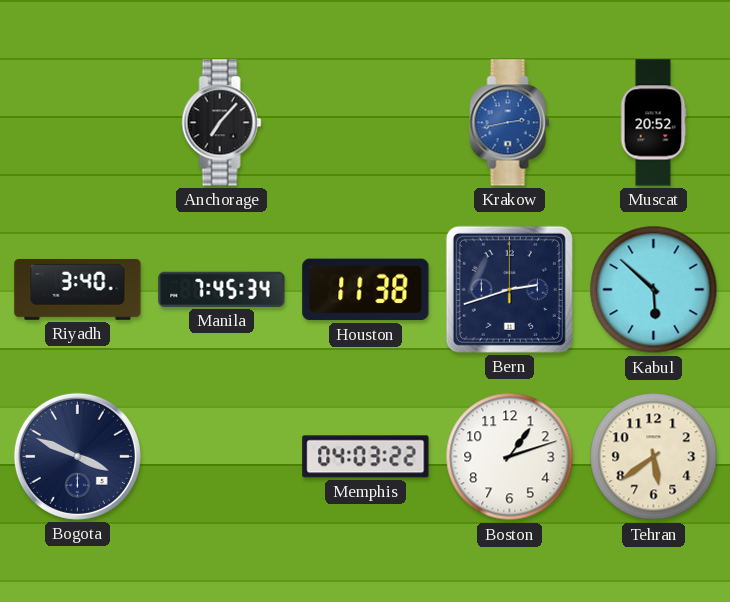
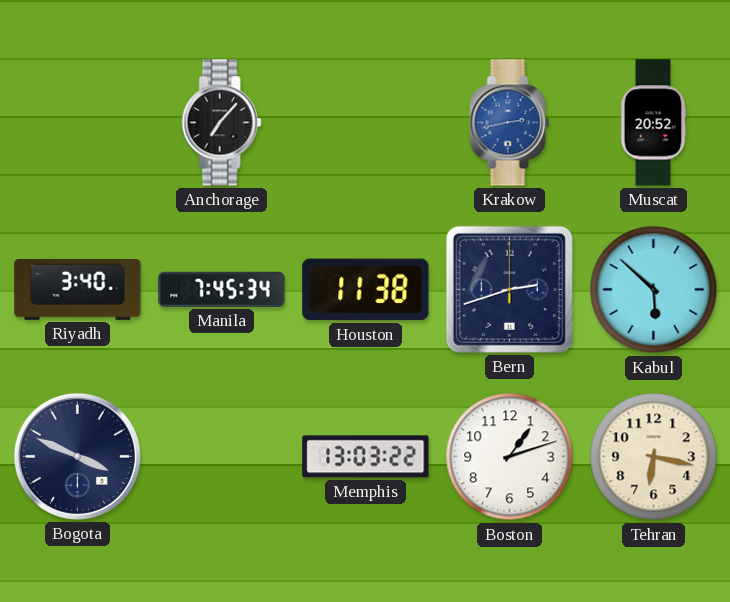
Memphis: 04:03 -> 13:03 (366, 457)
Tehran: 5:39 -> 6:17 (654, 457)
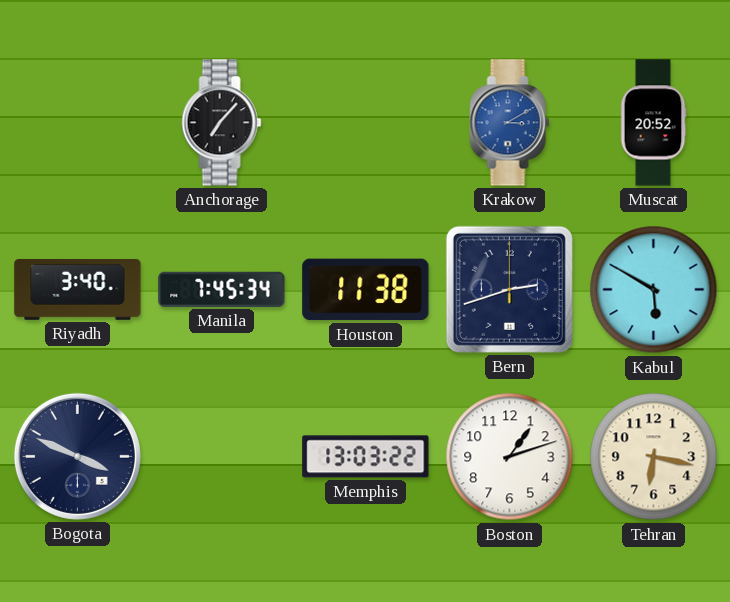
Krakow: 2:43 -> 3:10 (510, 123)
Kabul: 5:52 -> 5:50 (654, 290)
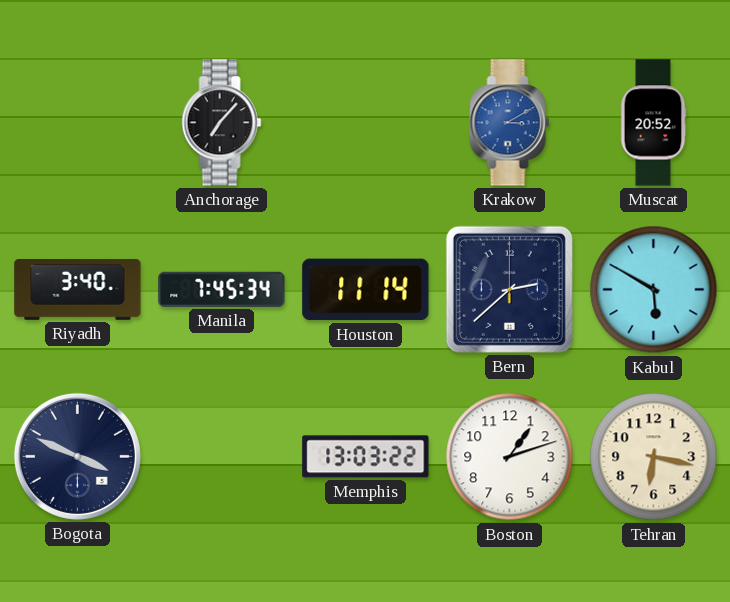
Houston: 11:38 -> 11:14 (366, 290)
Bern: 2:42 -> 2:38 (509, 289)
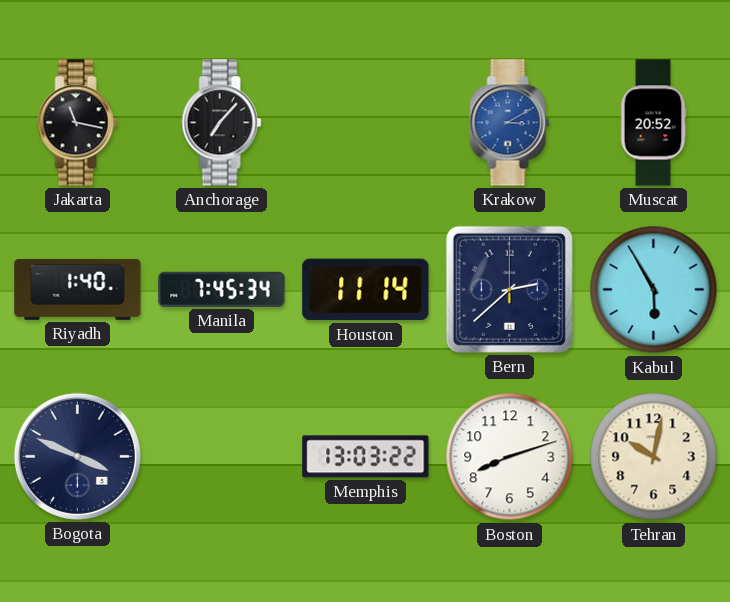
Jakarta: none -> 11:17 (78, 123)
Riyadh: 3:40 -> 1:40 (78, 289)
Kabul: 5:50 -> 5:55 (654, 290)
Boston: 1:12 -> 8:12 (510, 457)
Tehran: 6:17 -> 10:02 (654, 457)
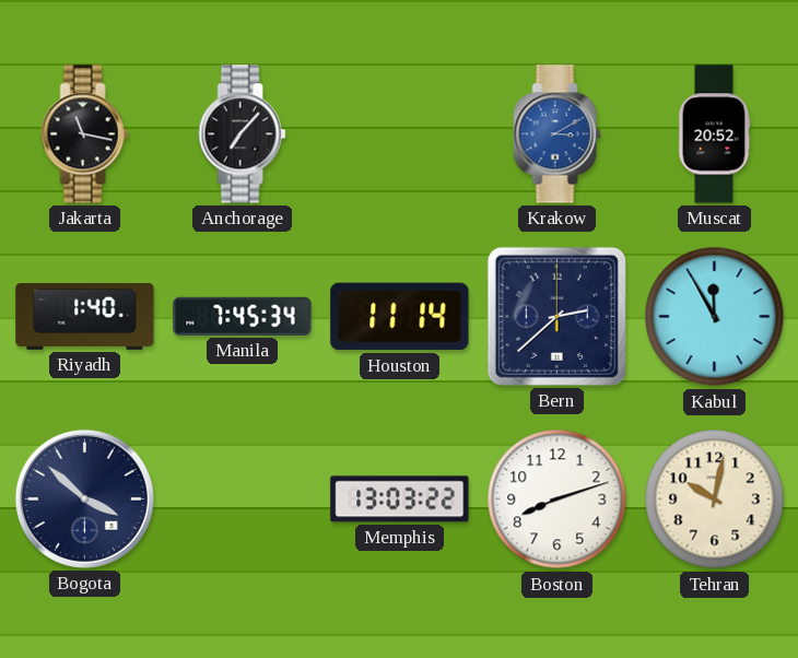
Kabul: 5:55 -> 11:55 (715, 317)
Bogota: 3:49 -> 3:52 (84, 498)
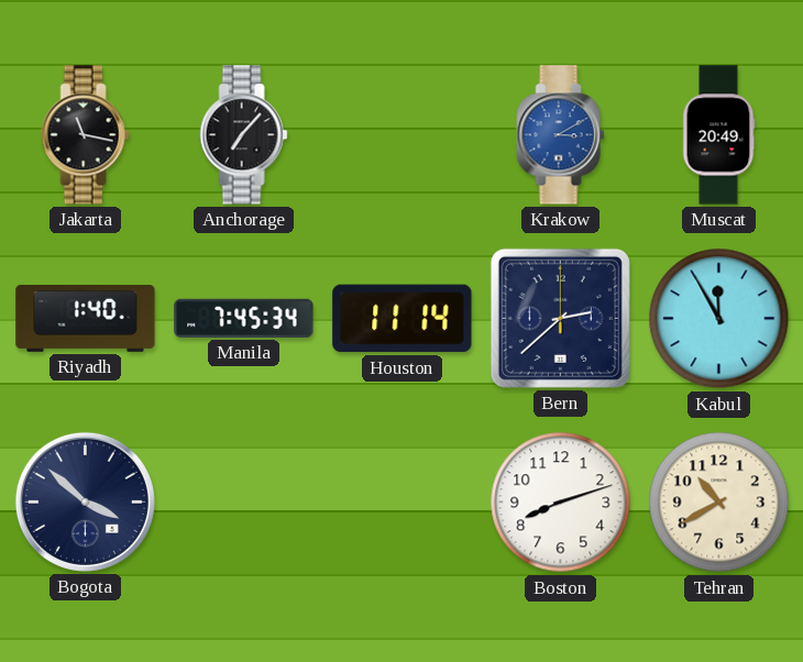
Muscat: 20:52 -> 20:49 (718, 135)
Memphis: 13:03 -> none (400, 500)
Tehran: 10:02 -> 10:40 (719, 503)
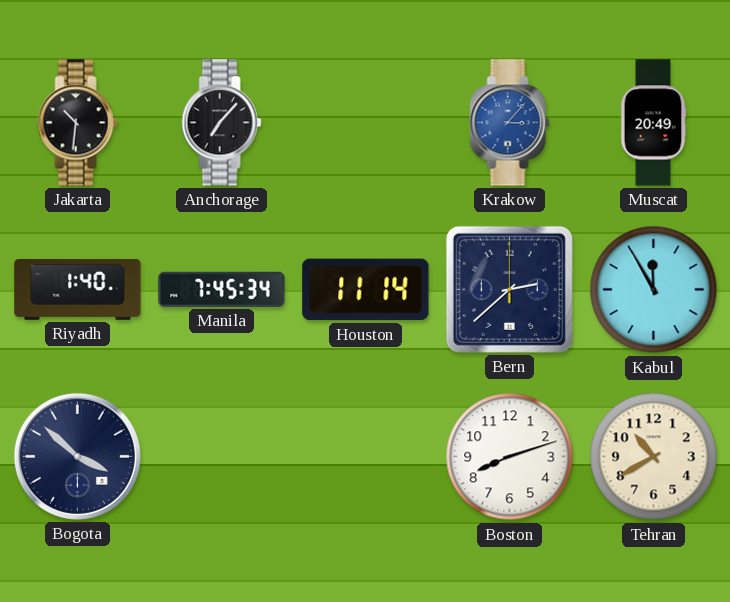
Jakarta: 11:17 -> 10:31 (78, 123)
Krakow: 3:10 -> 3:07 (510, 123)
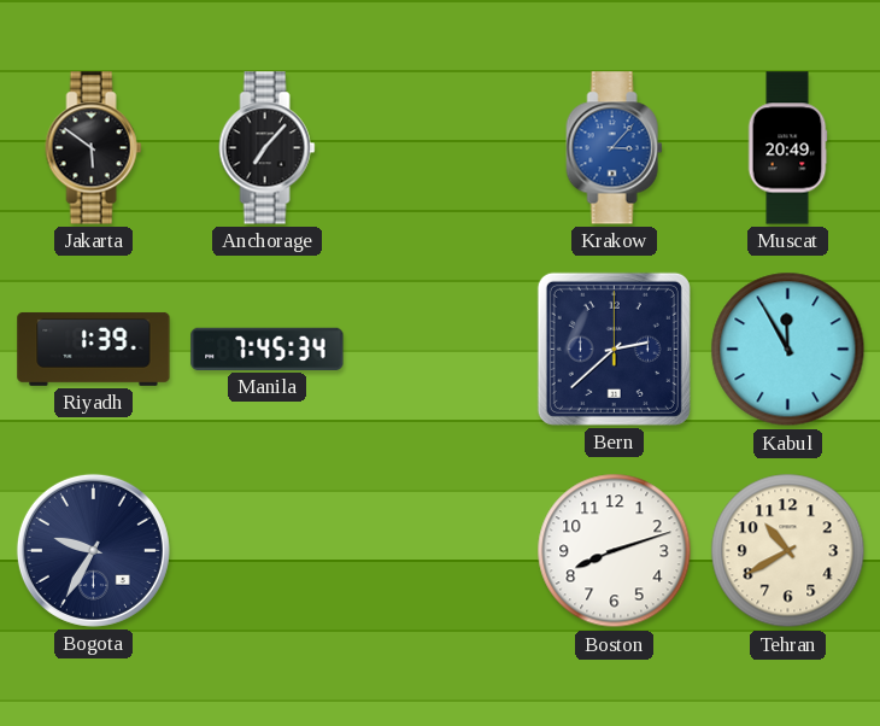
Jakarta: 10:31 -> 5:51 (94, 148)
Riyadh: 1:40 -> 1:39 (94, 349)
Houston: 11:14 -> none (366, 290)
Bogota: 3:52 -> 9:35 (93, 550)
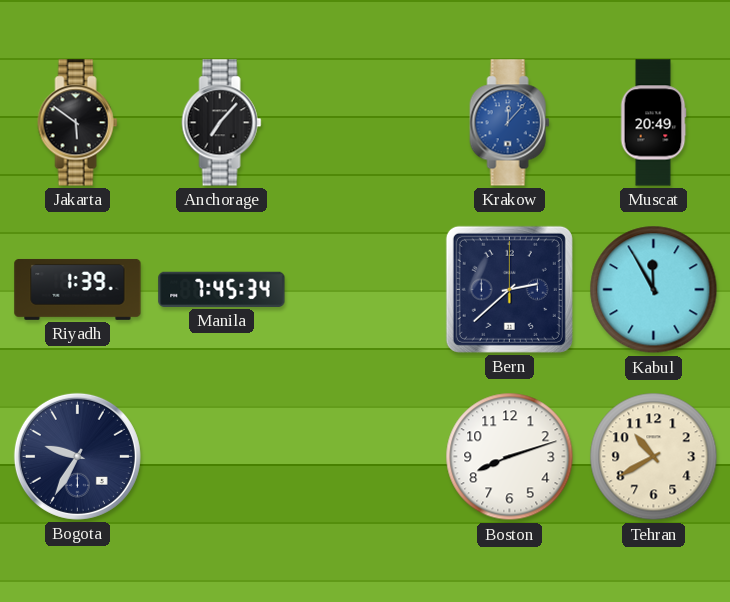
Krakow: 3:07 -> 12:07 (510, 123)
